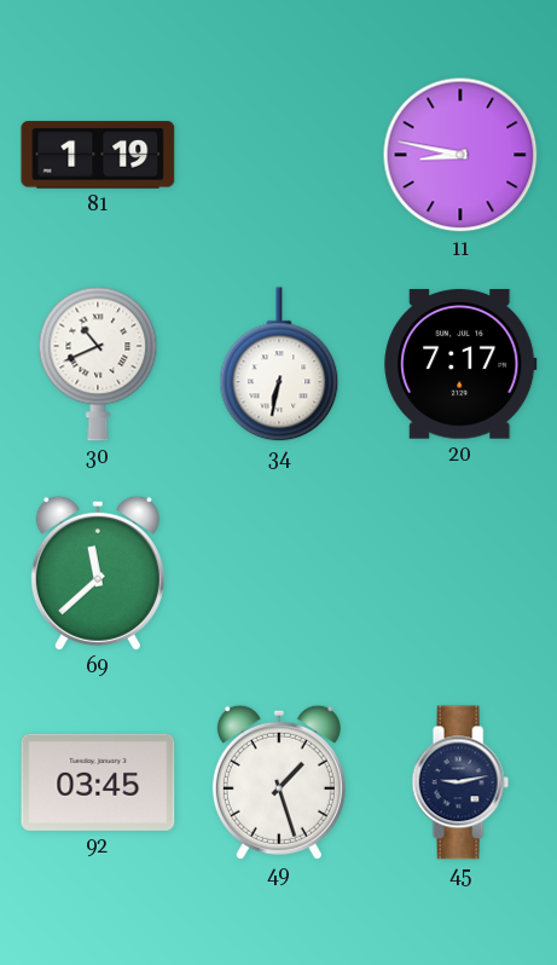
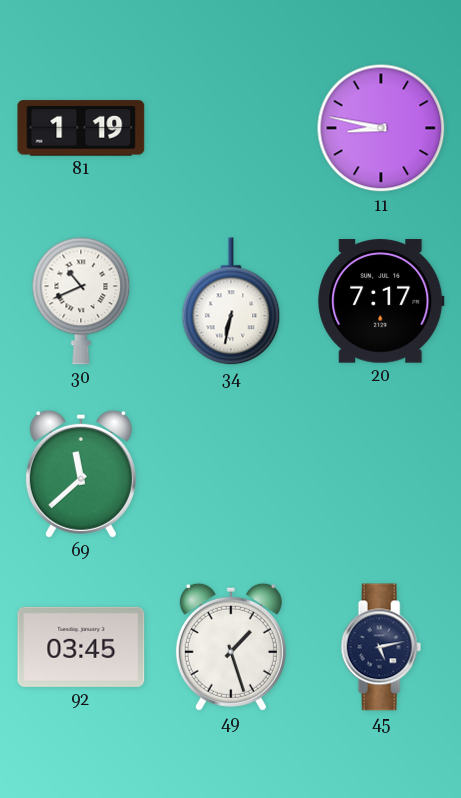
45: 9:13 -> 5:13 (381, 647)
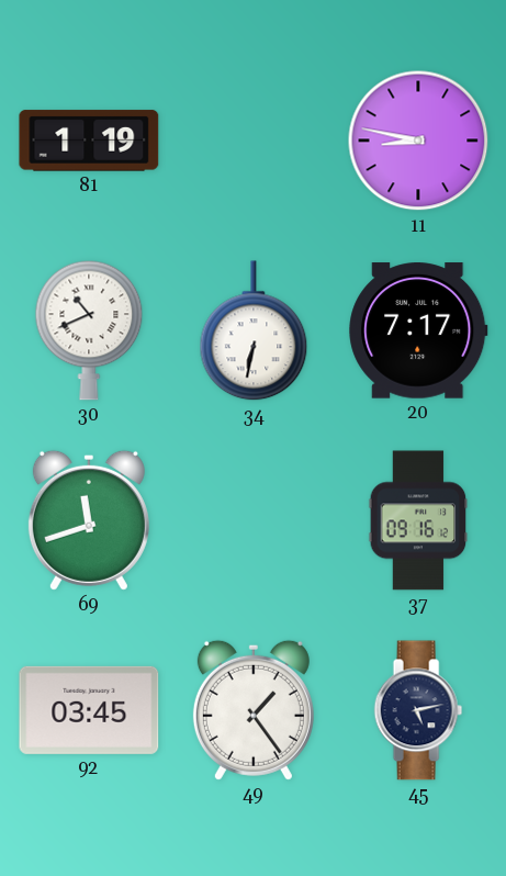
69: 11:38 -> 11:42 (89, 520)
37: none -> 09:16 (418, 520)
49: 1:27 -> 1:24 (254, 710)
